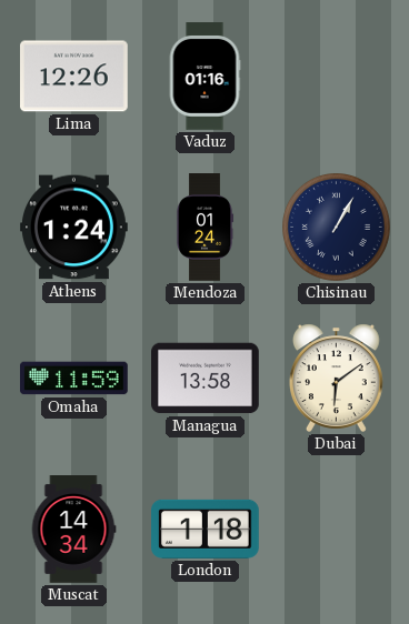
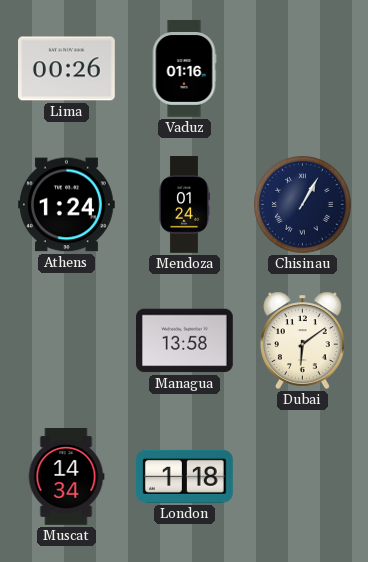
Lima: 12:26 -> 00:26 (67, 69)
Omaha: 11:59 -> none (74, 379)
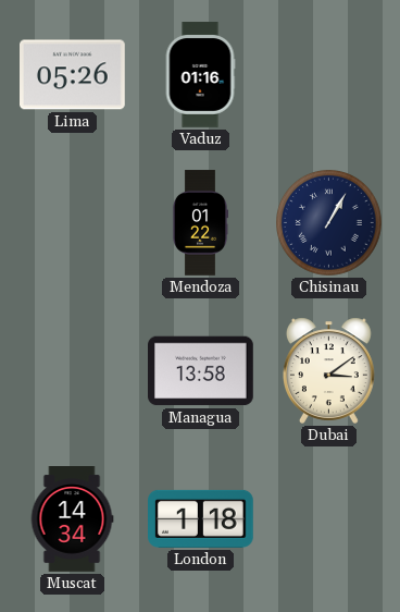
Lima: 00:26 -> 05:26 (73, 75)
Athens: 1:24 -> none (67, 205)
Mendoza: 01:24 -> 01:22 (200, 223)
Dubai: 6:09 -> 3:09 (328, 370)
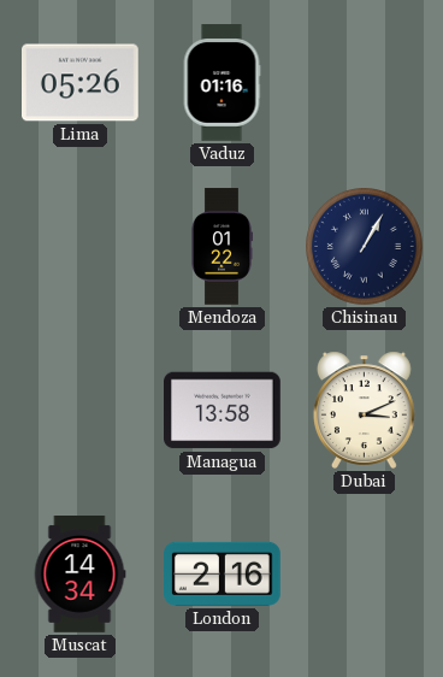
Dubai: 3:09 -> 3:11 (364, 410)
London: 1:18 -> 2:16 (223, 573)
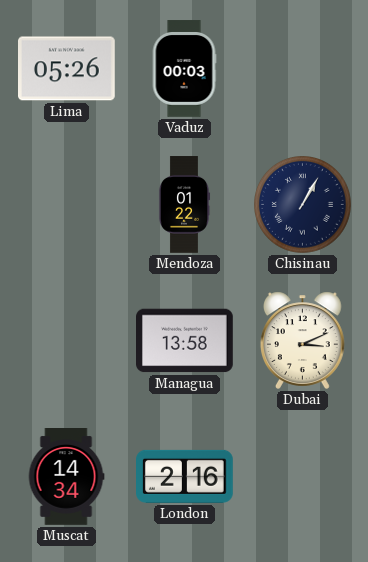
Vaduz: 01:16 -> 00:03 (184, 69)
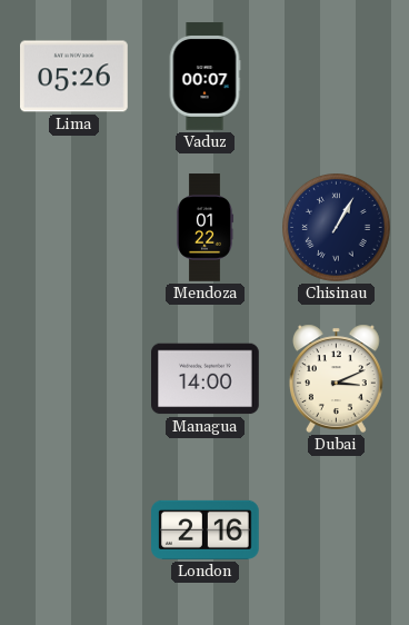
Vaduz: 00:03 -> 00:07 (205, 77)
Managua: 13:58 -> 14:00 (206, 379)
Muscat: 14:34 -> none (66, 477)
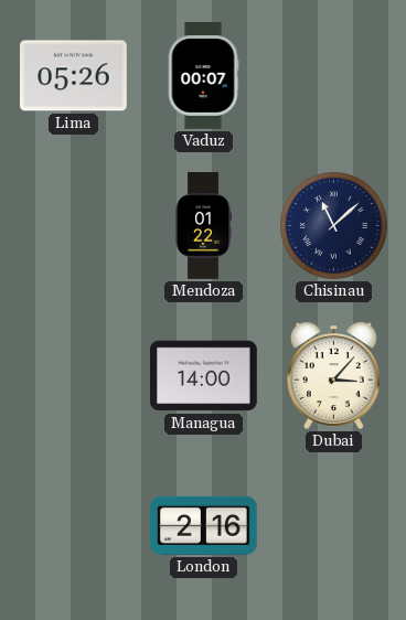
Chisinau: 1:05 -> 11:08 (334, 226)
Dubai: 3:11 -> 3:07 (333, 375)
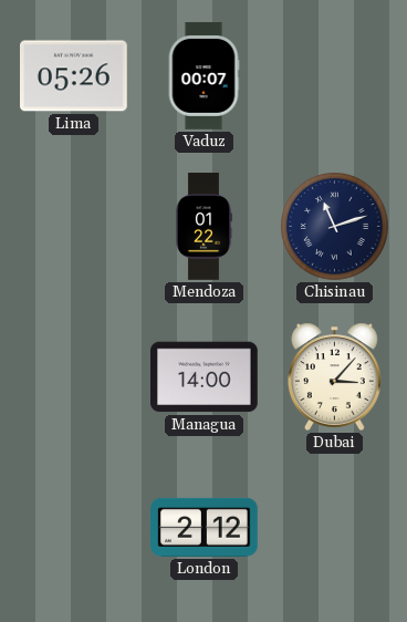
Chisinau: 11:08 -> 11:12 (335, 227)
London: 2:16 -> 2:12 (205, 527)
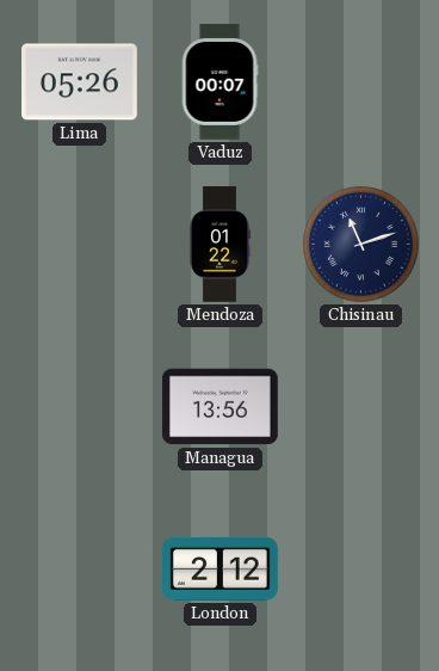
Managua: 14:00 -> 13:56 (221, 407)
Dubai: 3:07 -> none (334, 376)
